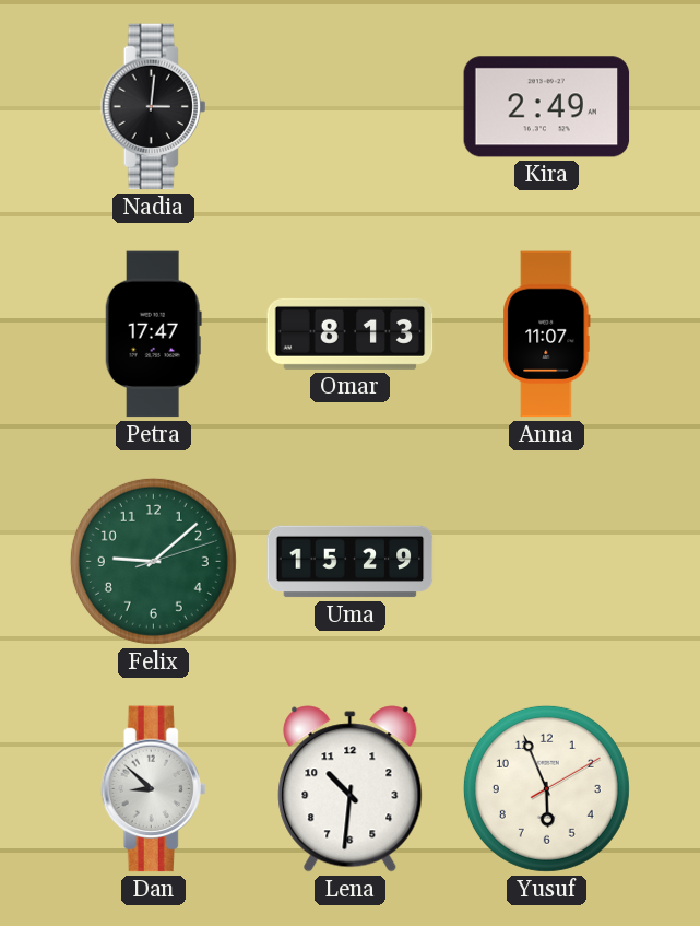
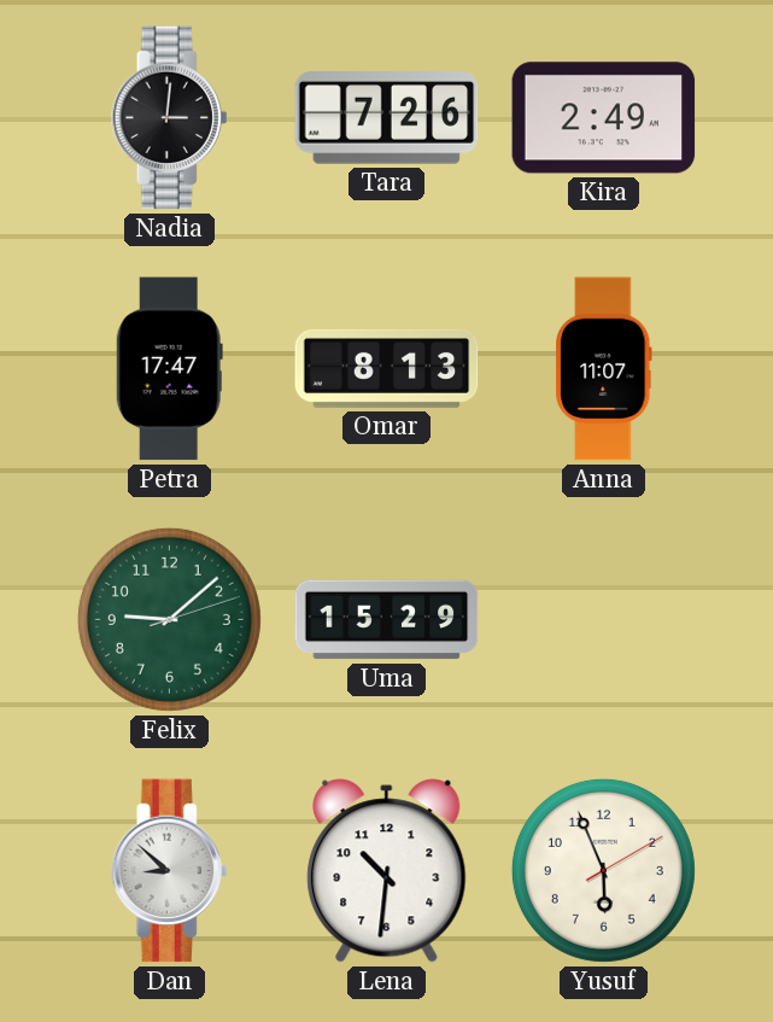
Tara: none -> 7:26 (387, 118)
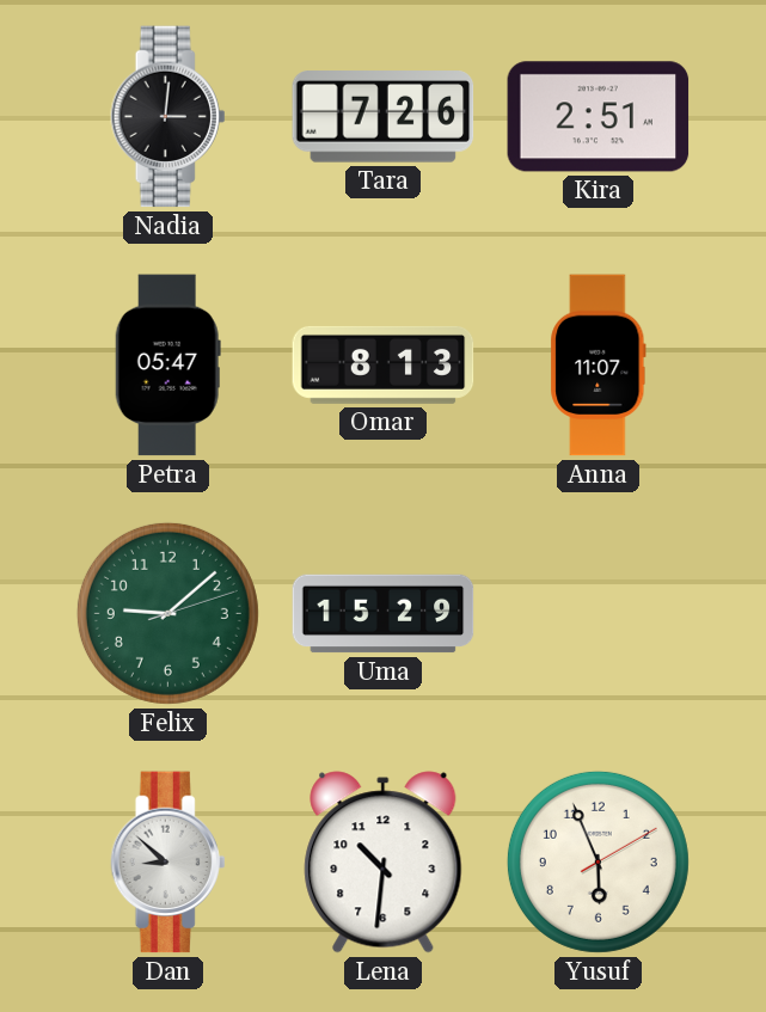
Kira: 2:49 -> 2:51 (599, 117)
Petra: 17:47 -> 05:47 (167, 366)
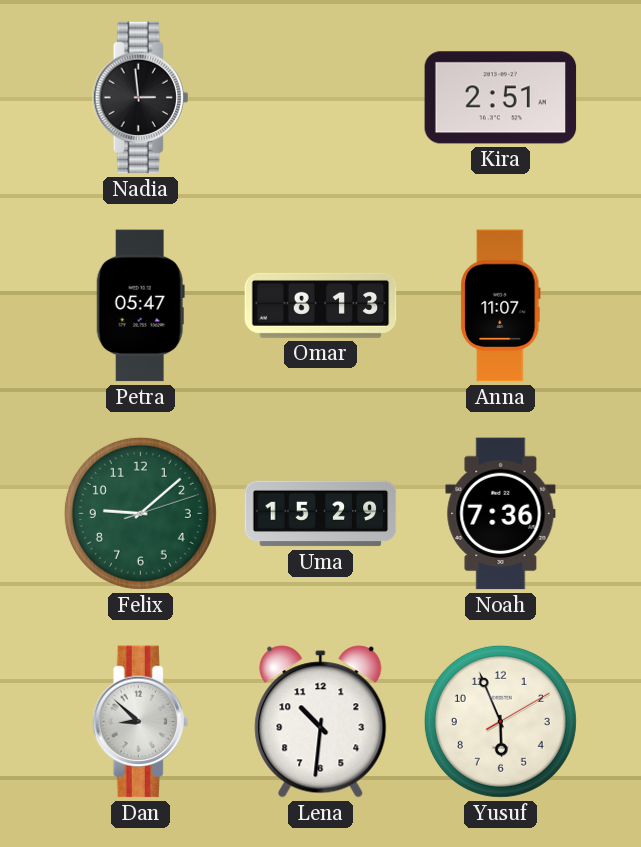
Nadia: 3:01 -> 2:59 (141, 98)
Tara: 7:26 -> none (384, 117)
Noah: none -> 7:36 (501, 514)
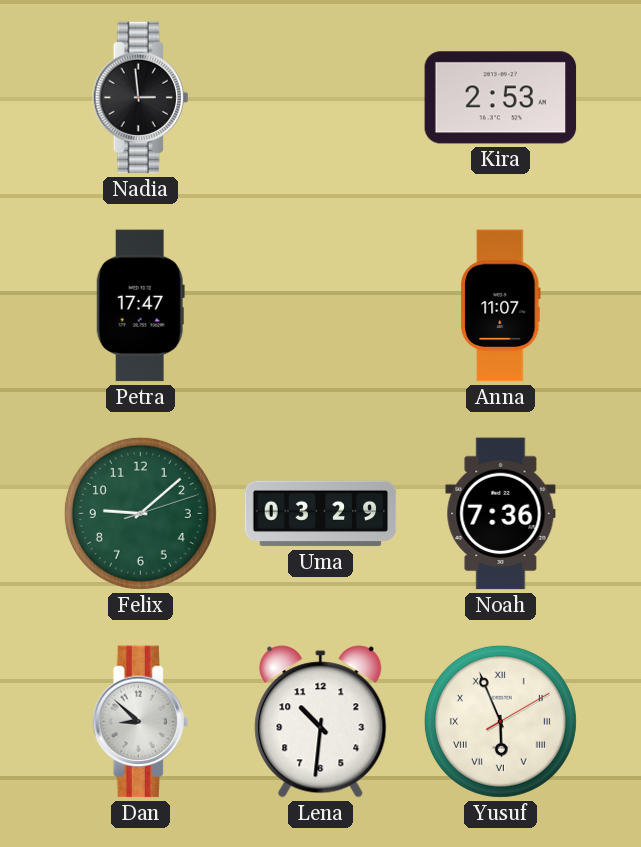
Kira: 2:51 -> 2:53 (501, 98)
Petra: 05:47 -> 17:47 (140, 306)
Omar: 8:13 -> none (321, 305)
Uma: 15:29 -> 03:29 (321, 514)
Yusuf numerals: Arabic -> Roman (500, 721)
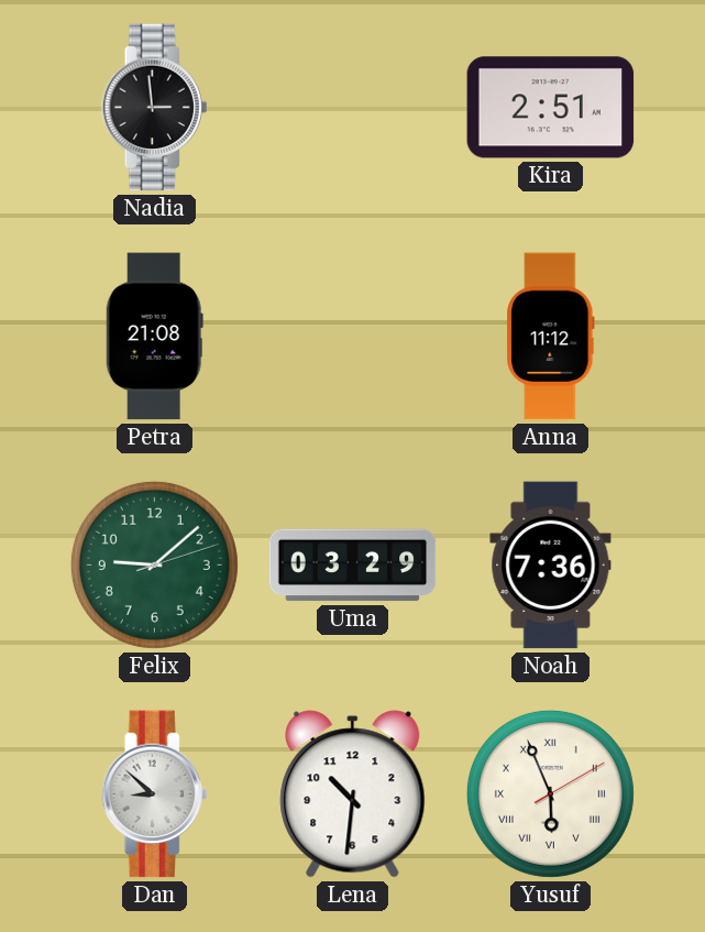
Kira: 2:53 -> 2:51 (551, 108)
Petra: 17:47 -> 21:08 (154, 337)
Anna: 11:07 -> 11:12 (551, 337)
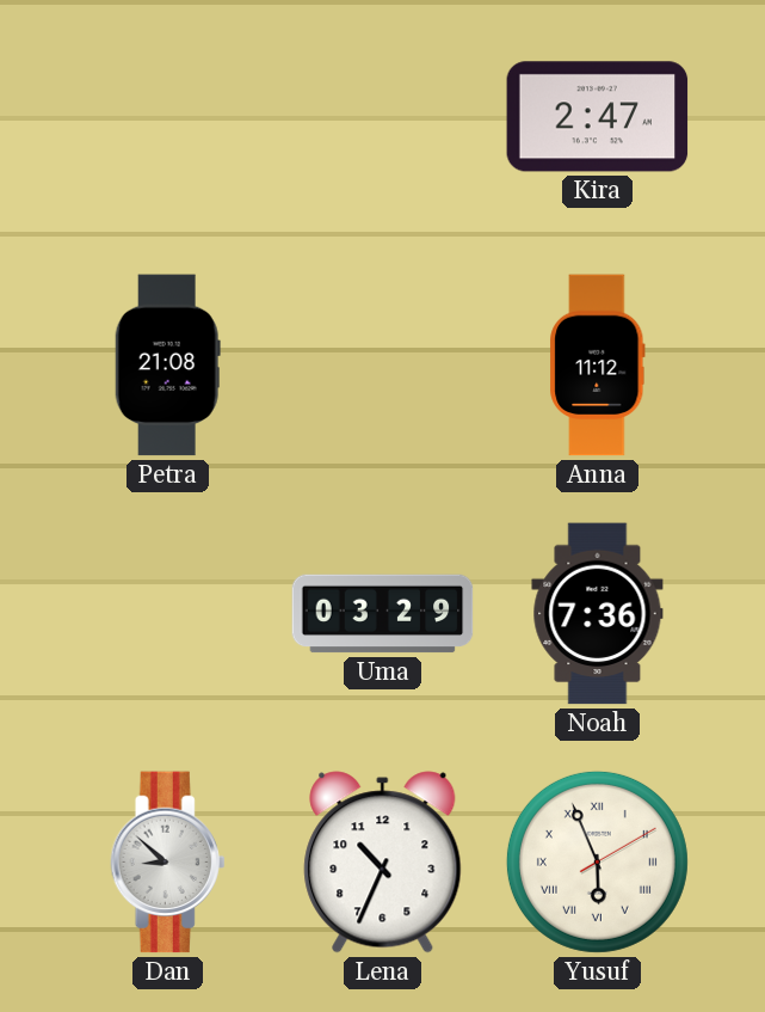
Nadia: 2:59 -> none (155, 108)
Kira: 2:51 -> 2:47 (598, 117)
Felix: 9:08 -> none (154, 564)
Lena: 10:31 -> 10:34 (383, 863)
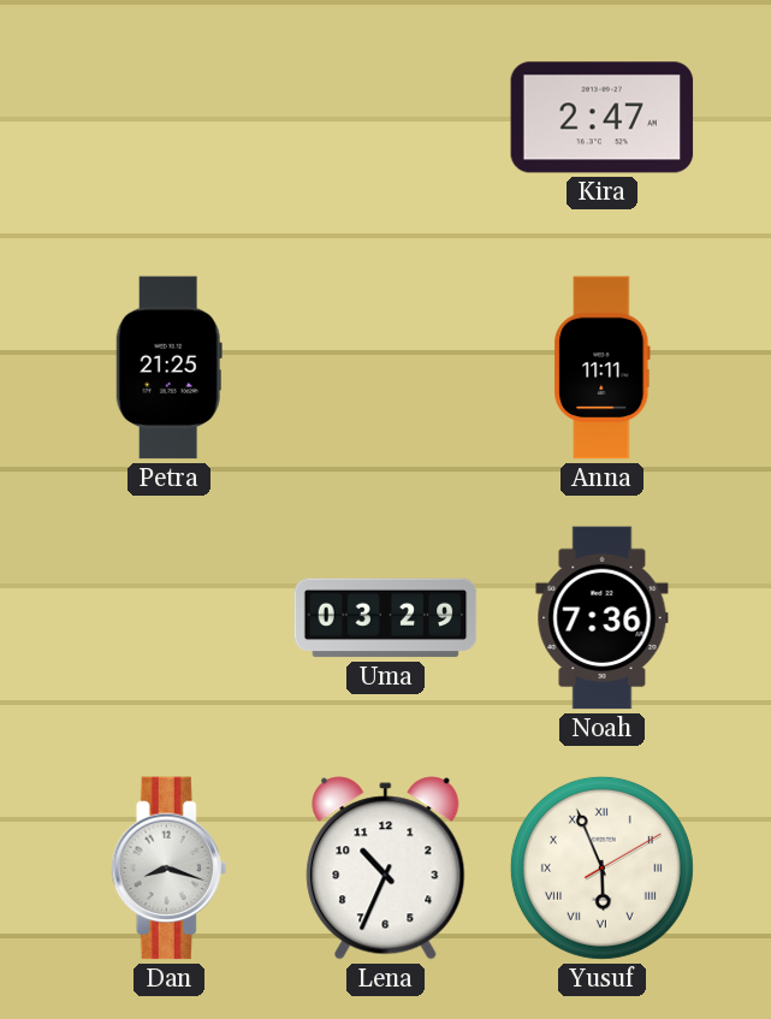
Petra: 21:08 -> 21:25 (168, 368)
Anna: 11:12 -> 11:11 (603, 368)
Dan: 8:52 -> 8:18 (170, 869)
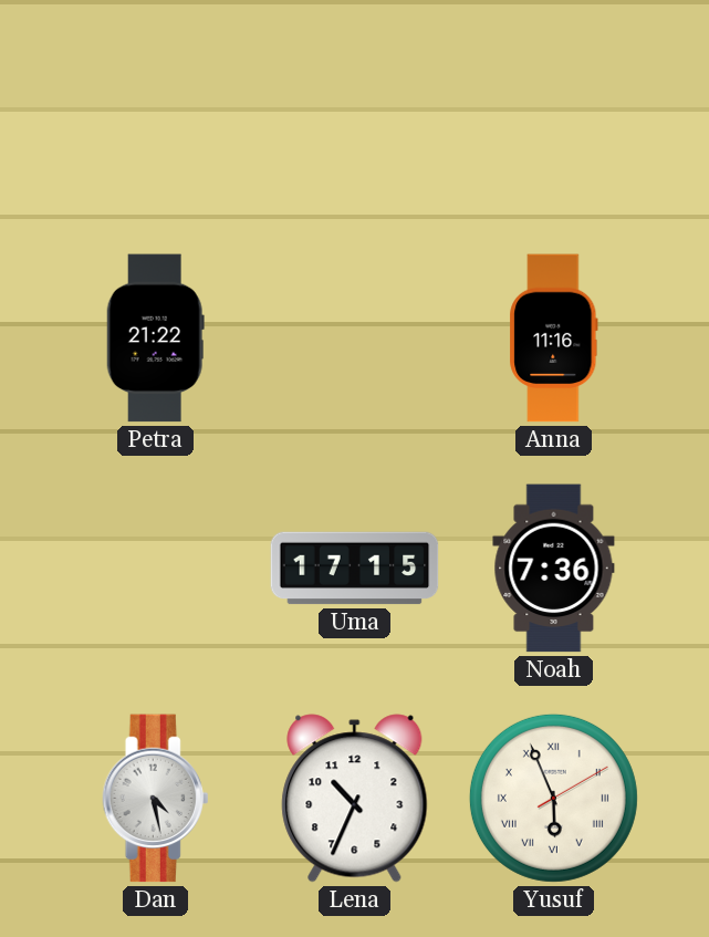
Kira: 2:47 -> none (603, 118)
Petra: 21:25 -> 21:22 (155, 339)
Anna: 11:11 -> 11:16 (554, 339)
Uma: 03:29 -> 17:15 (355, 569)
Dan: 8:18 -> 4:28 (156, 799)
